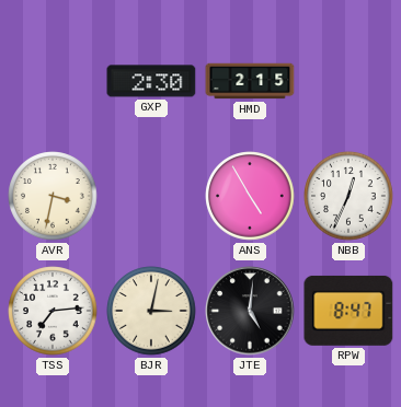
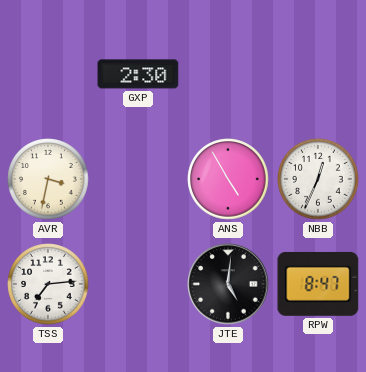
HMD: 2:15 -> none (250, 81)
BJR: 3:02 -> none (151, 311)
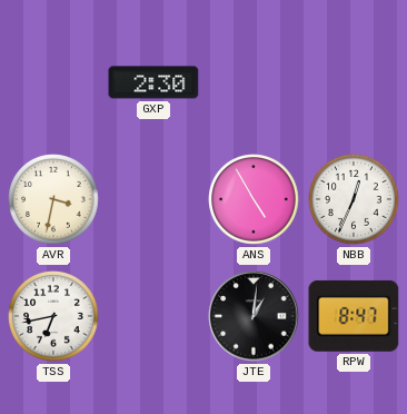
TSS: 7:14 -> 6:43 (53, 316)
JTE: 5:01 -> 1:01 (254, 316)
